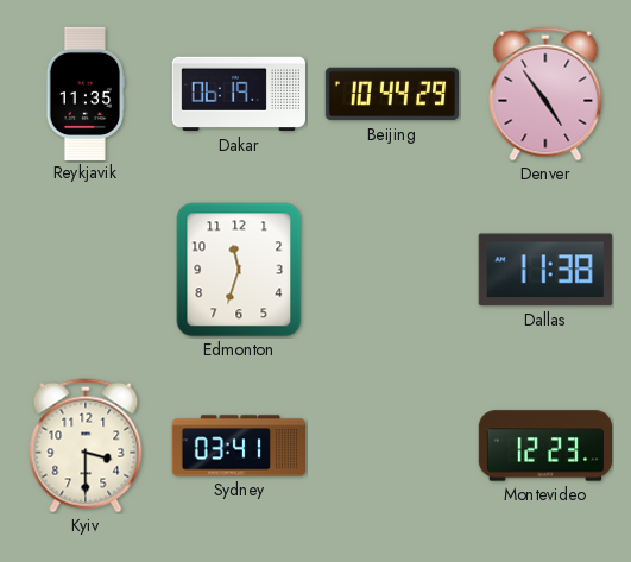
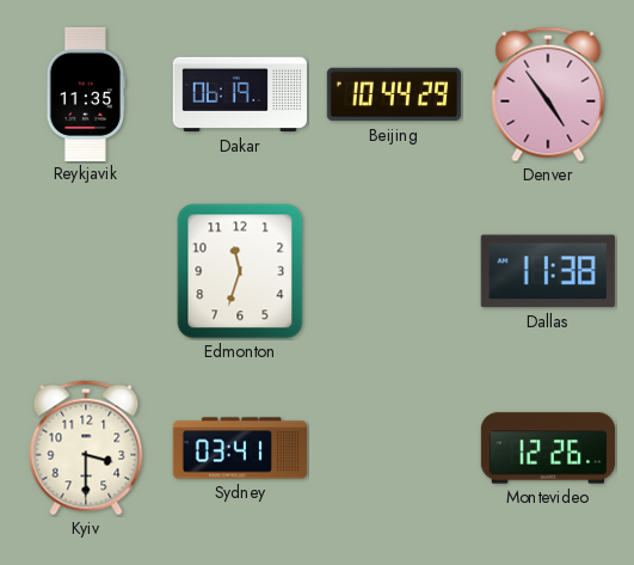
Montevideo: 12:23 -> 12:26 (547, 448)
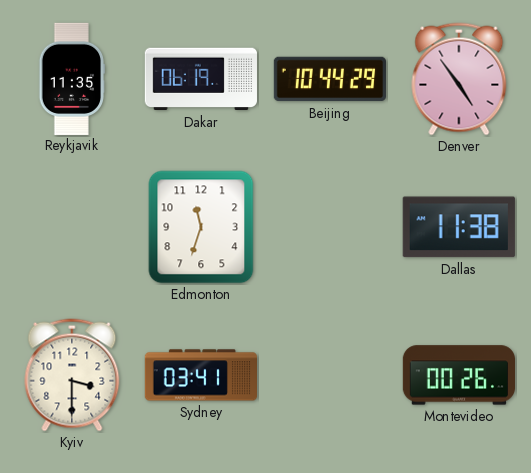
Montevideo: 12:26 -> 00:26 (458, 375)
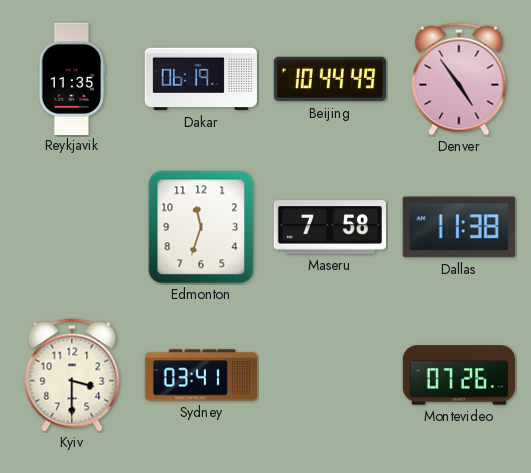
Beijing: 10:44:29 -> 10:44:49 (329, 79)
Maseru: none -> 7:58 (329, 227)
Montevideo: 00:26 -> 07:26 (458, 375)
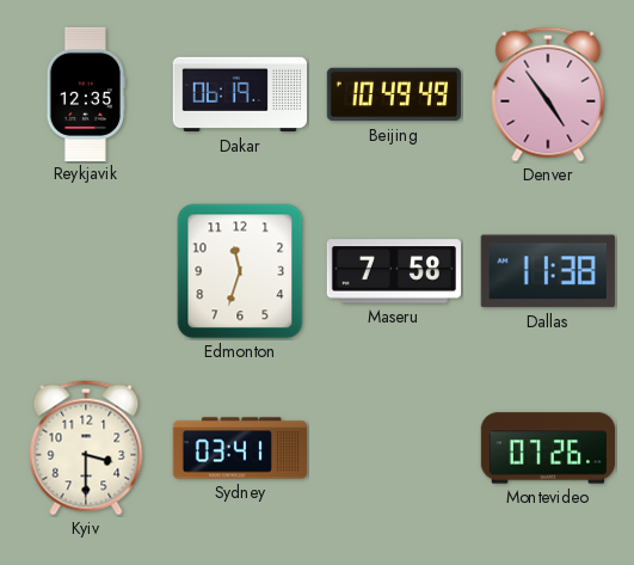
Reykjavik: 11:35 -> 12:35 (86, 93)
Beijing: 10:44 -> 10:49 (393, 94)
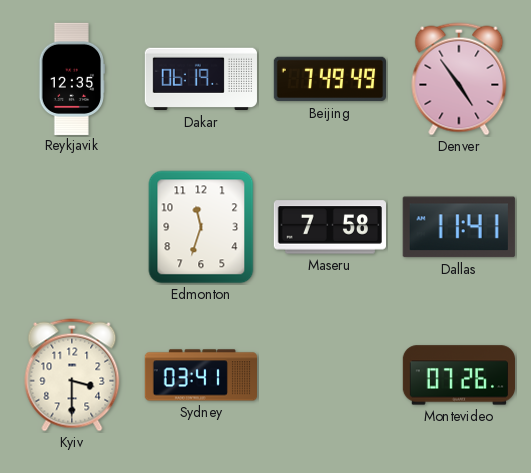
Beijing: 10:49 -> 7:49 (329, 79)
Dallas: 11:38 -> 11:41 (459, 227)
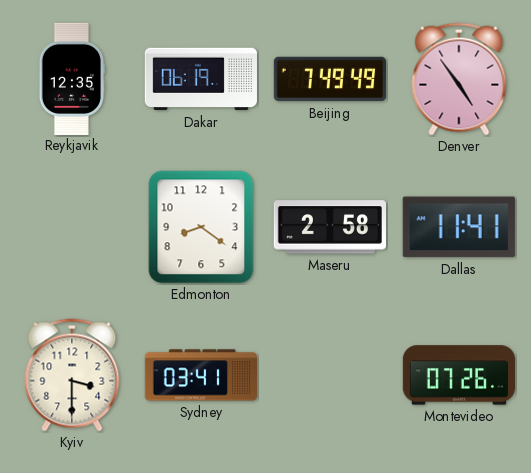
Edmonton: 11:33 -> 8:21 (201, 227)
Maseru: 7:58 -> 2:58 (329, 227)
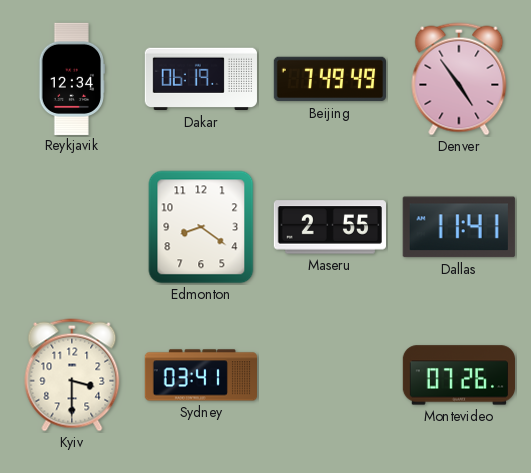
Reykjavik: 12:35 -> 12:34 (72, 78)
Maseru: 2:58 -> 2:55 (329, 227)
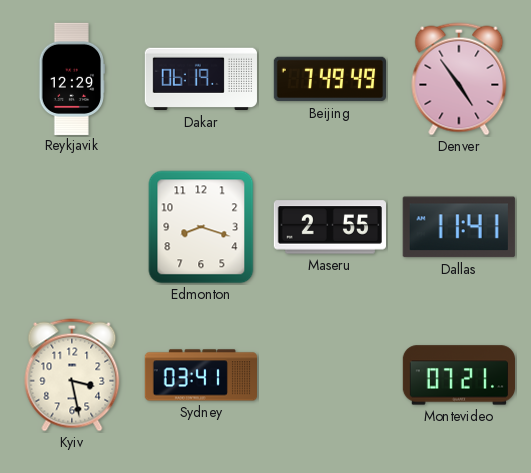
Reykjavik: 12:34 -> 12:29 (72, 78)
Edmonton: 8:21 -> 8:18 (201, 227)
Kyiv: 3:30 -> 3:28 (72, 375)
Montevideo: 07:26 -> 07:21 (458, 375)
